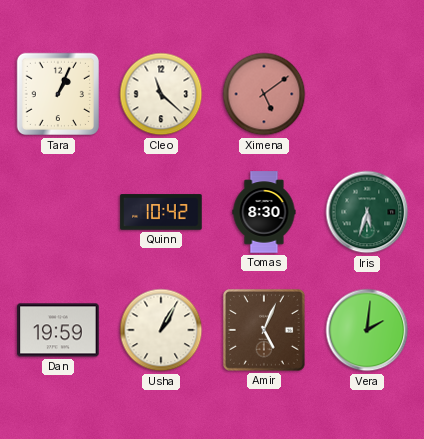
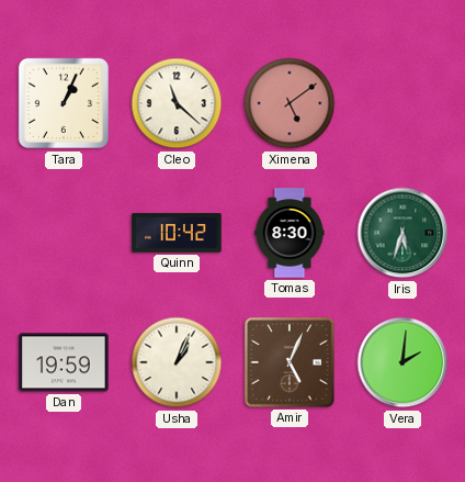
Usha: 1:05 -> 1:04 (177, 362)
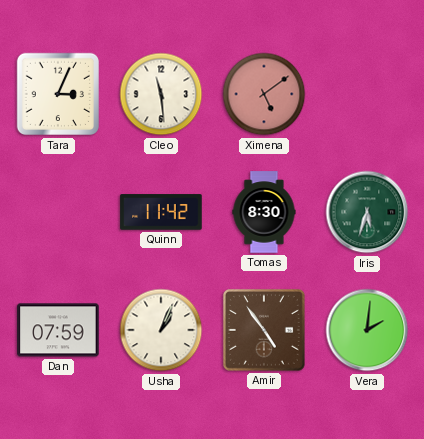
Tara: 1:04 -> 3:04 (58, 94)
Cleo: 11:22 -> 11:29 (161, 94)
Quinn: 10:42 -> 11:42 (161, 212)
Dan: 19:59 -> 07:59 (58, 330)
Amir: 5:04 -> 4:54 (264, 330)
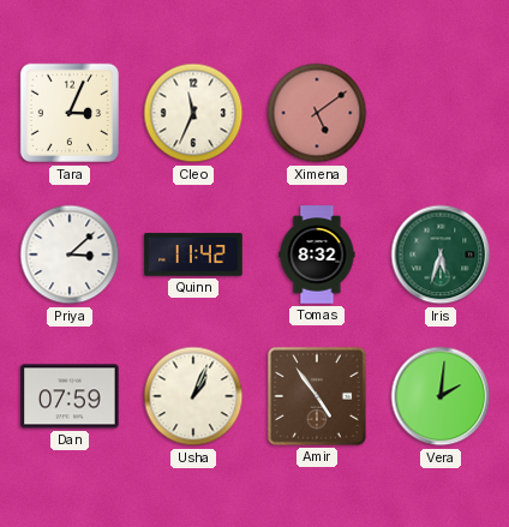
Cleo: 11:29 -> 11:34 (193, 113)
Priya: none -> 3:08 (70, 254)
Tomas: 8:30 -> 8:32 (317, 254)
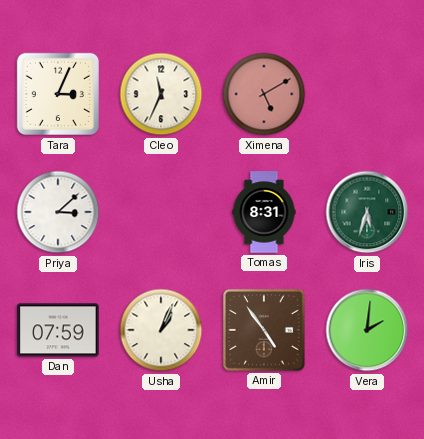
Ximena: 5:09 -> 5:10 (264, 94)
Quinn: 11:42 -> none (193, 254)
Tomas: 8:32 -> 8:31 (264, 212)
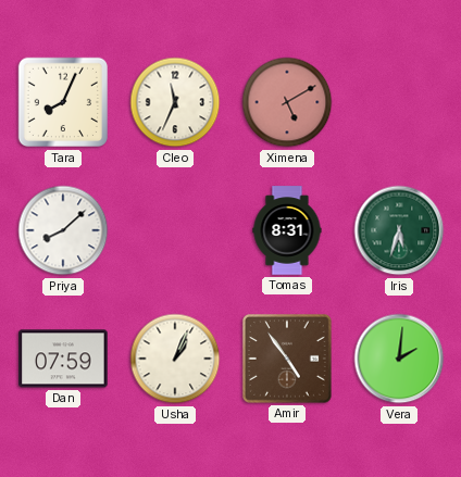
Tara: 3:04 -> 8:04 (63, 102)
Priya: 3:08 -> 8:08 (63, 230)
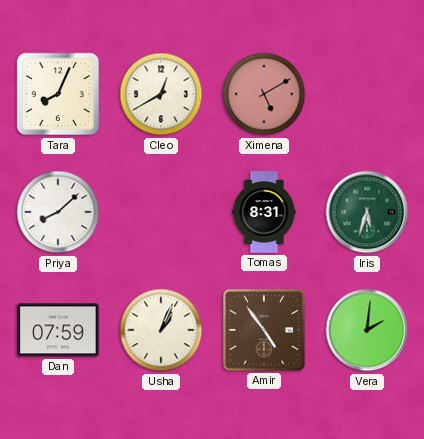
Cleo: 11:34 -> 12:40 (161, 94)
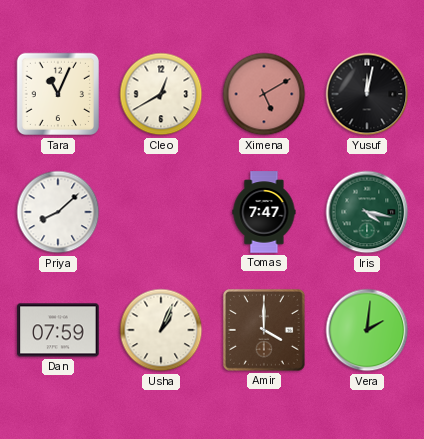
Tara: 8:04 -> 11:04 (58, 94)
Yusuf: none -> 12:02 (367, 94)
Tomas: 8:31 -> 7:47 (264, 212)
Iris: 5:33 -> 4:17 (367, 212)
Amir: 4:54 -> 4:00 (264, 330)
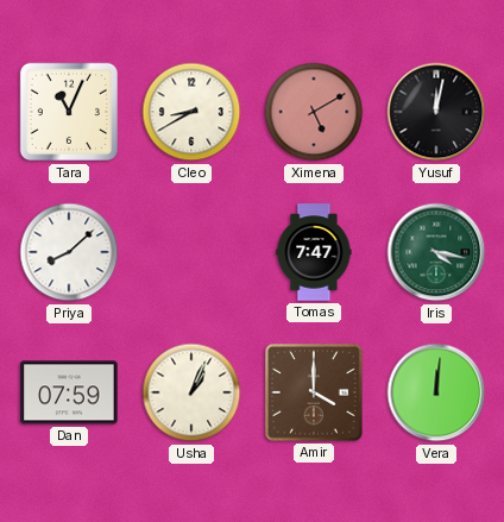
Cleo: 12:40 -> 8:40 (191, 112)
Vera: 2:01 -> 12:01 (436, 392)
